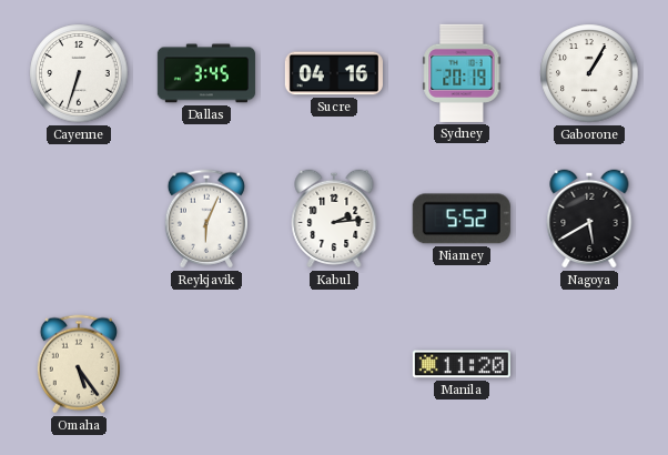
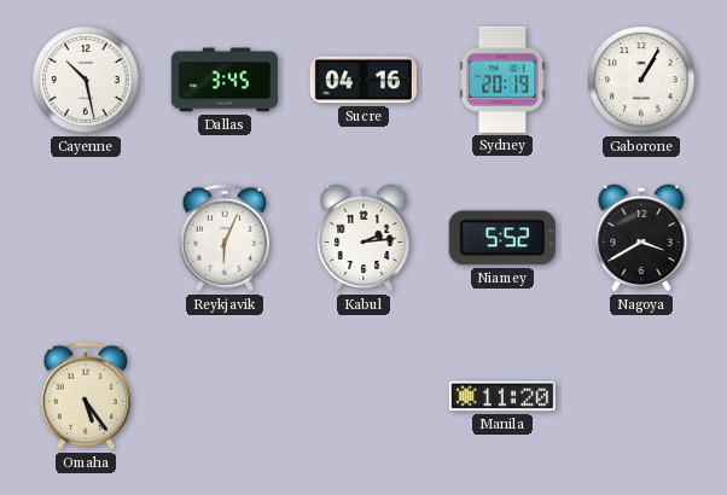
Cayenne: 6:33 -> 10:28 (86, 80)
Nagoya: 5:40 -> 3:40 (641, 238)
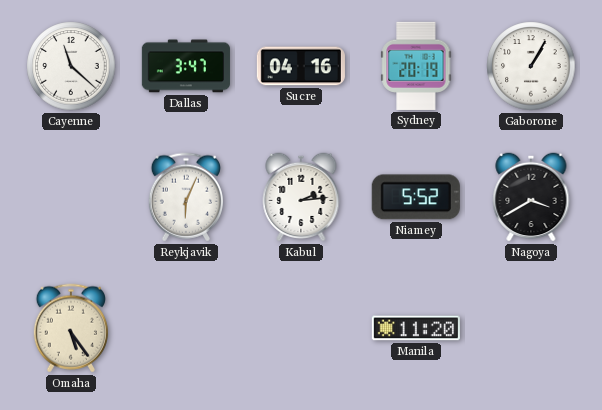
Cayenne: 10:28 -> 11:22 (71, 66)
Dallas: 3:45 -> 3:47 (186, 66)
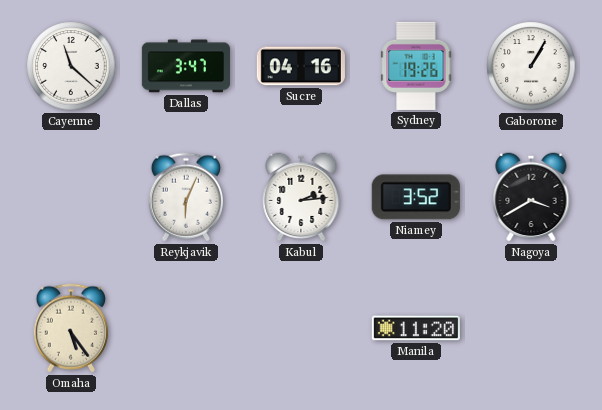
Sydney: 20:19 -> 19:26 (416, 66)
Niamey: 5:52 -> 3:52 (416, 197)
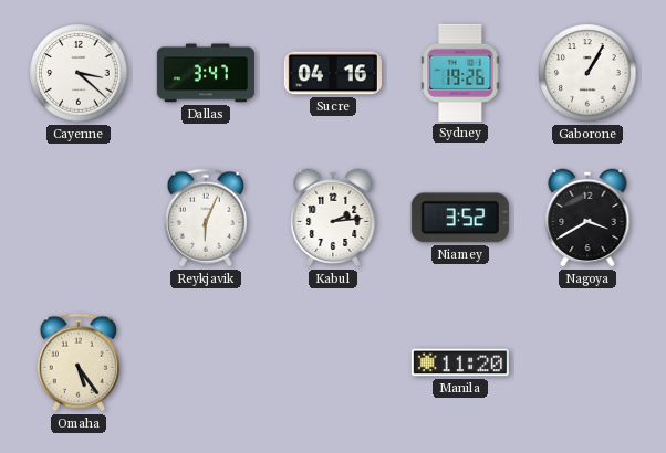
Cayenne: 11:22 -> 3:22 (79, 73)
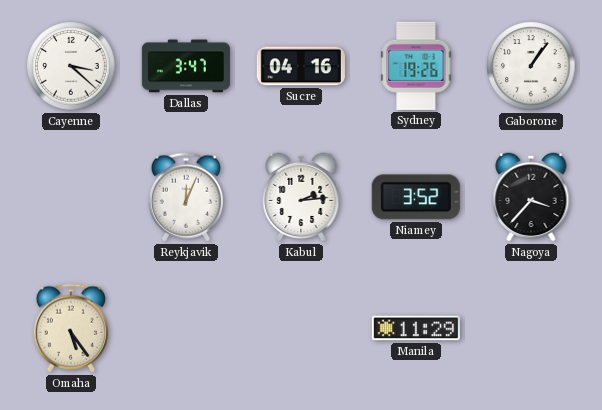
Gaborone: 1:05 -> 1:06 (531, 66)
Reykjavik: 6:04 -> 12:04 (186, 197)
Nagoya: 3:40 -> 3:37 (531, 197)
Manila: 11:20 -> 11:29 (416, 328)
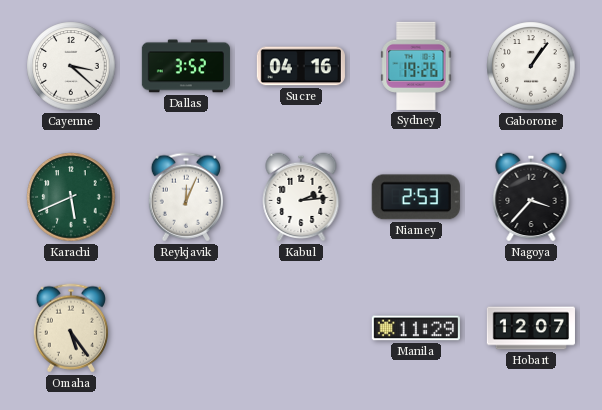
Dallas: 3:47 -> 3:52 (186, 66)
Karachi: none -> 5:41 (71, 197)
Niamey: 3:52 -> 2:53 (416, 197)
Hobart: none -> 12:07 (531, 328)
